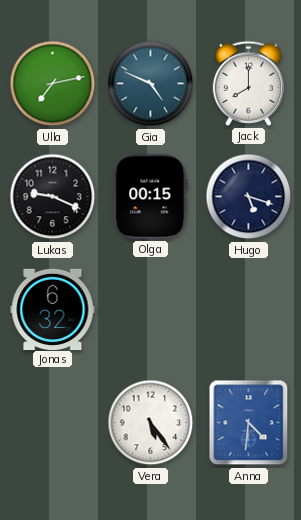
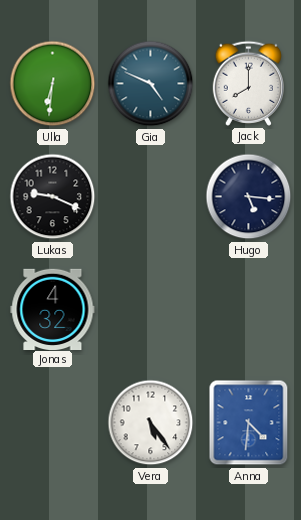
Ulla: 7:13 -> 6:31 (53, 84)
Olga: 00:15 -> none (151, 197)
Hugo: 5:18 -> 5:16 (249, 197)
Jonas: 6:32 -> 4:32 (53, 309)
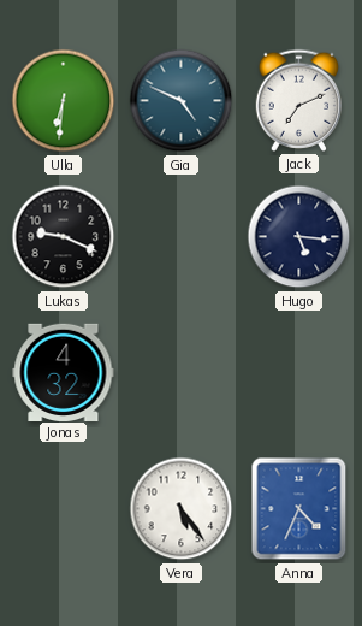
Jack: 8:00 -> 7:11 (298, 100)
Anna: 4:31 -> 4:34 (299, 509)
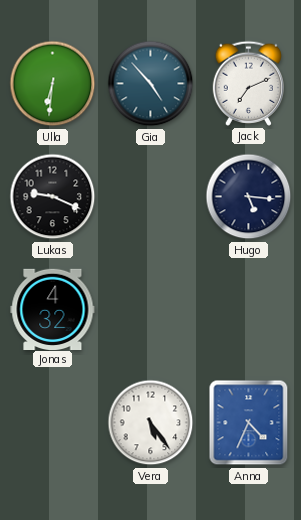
Gia: 4:49 -> 4:53 (151, 84)
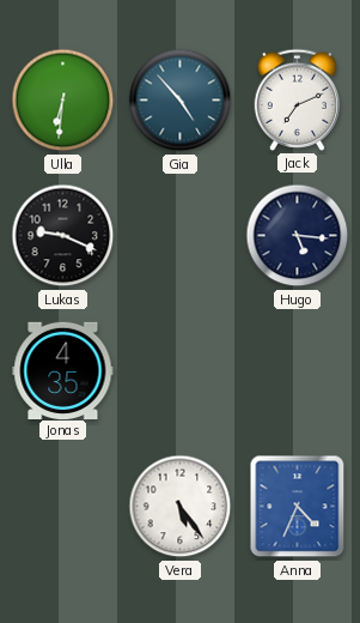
Jonas: 4:32 -> 4:35 (63, 370)
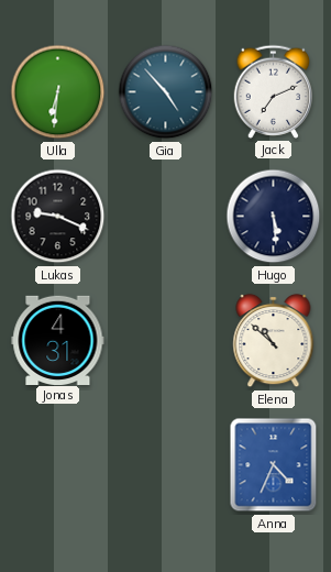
Hugo: 5:16 -> 5:29 (274, 217)
Jonas: 4:35 -> 4:31 (58, 340)
Elena: none -> 10:52 (274, 341)
Vera: 5:24 -> none (181, 507)
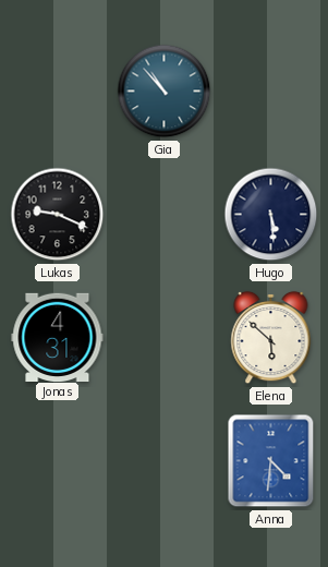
Ulla: 6:31 -> none (58, 92)
Gia: 4:53 -> 10:53 (165, 92)
Jack: 7:11 -> none (273, 91)
Elena: 10:52 -> 5:52 (271, 338)
Anna: 4:34 -> 4:31 (271, 461)
